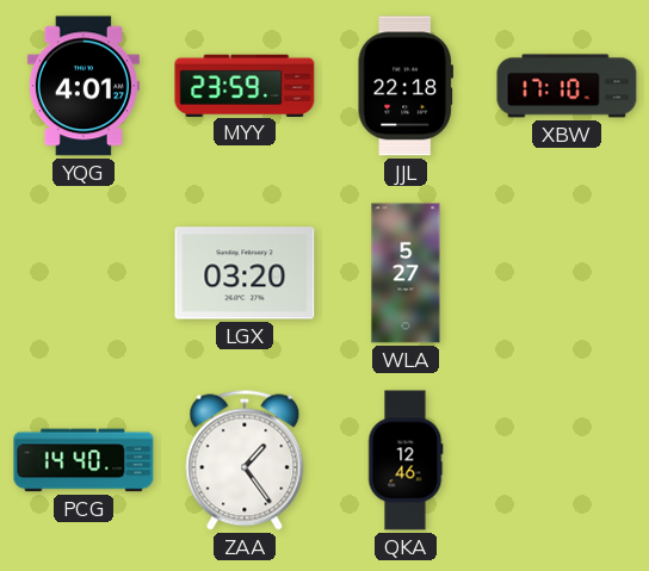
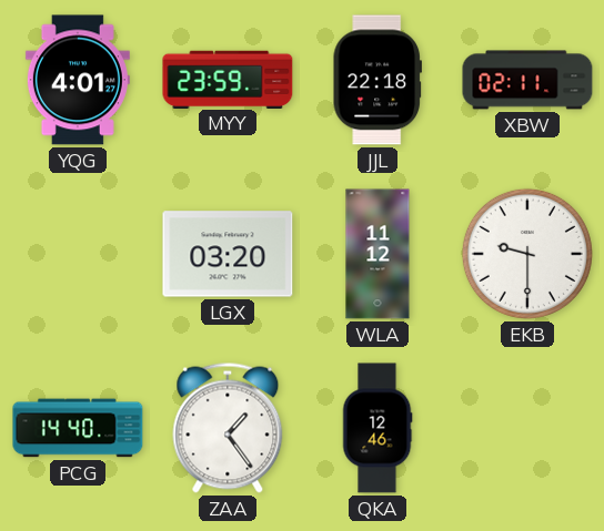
XBW: 17:10 -> 02:11 (527, 80)
WLA: 5:27 -> 11:12 (377, 254)
EKB: none -> 9:30 (527, 254)
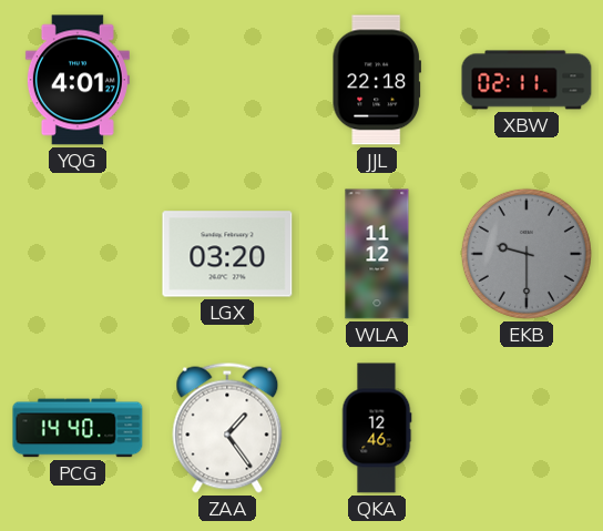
MYY: 23:59 -> none (228, 79)
EKB dial: white -> grey (527, 254)
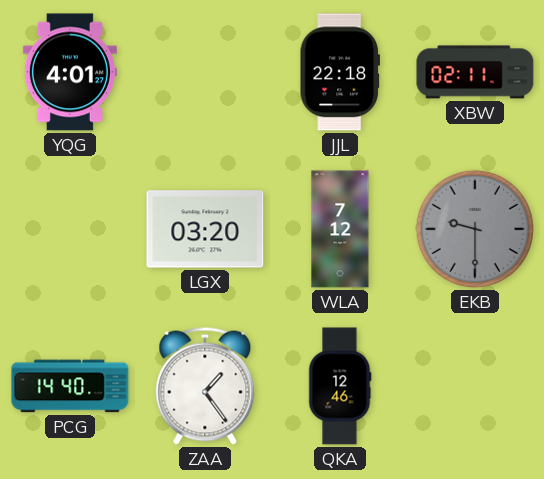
WLA: 11:12 -> 7:12 (340, 229)
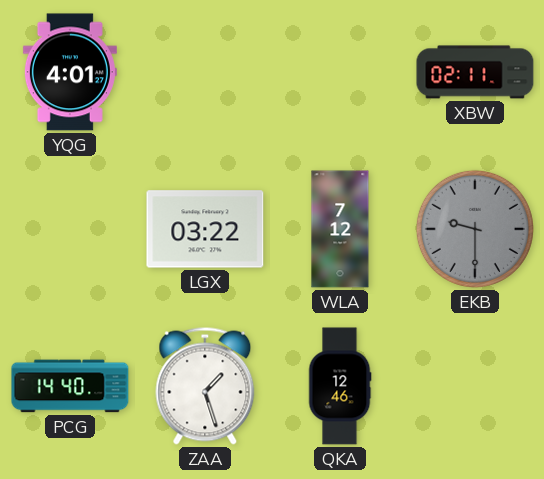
JJL: 22:18 -> none (340, 72)
LGX: 03:20 -> 03:22 (205, 229)
ZAA: 1:24 -> 1:27 (205, 386)
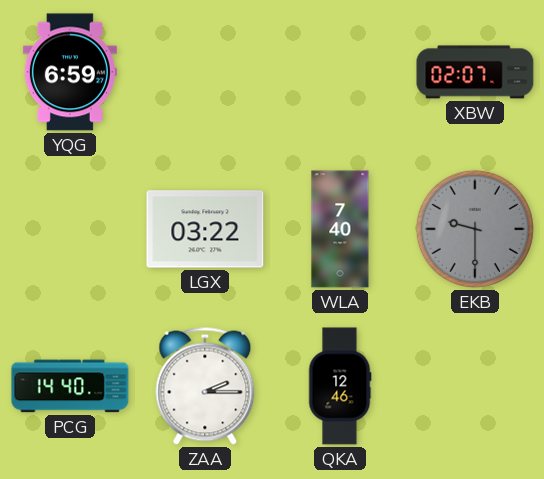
YQG: 4:01 -> 6:59 (70, 72)
XBW: 02:11 -> 02:07 (475, 72)
WLA: 7:12 -> 7:40 (340, 229)
ZAA: 1:27 -> 2:15 (205, 386)
